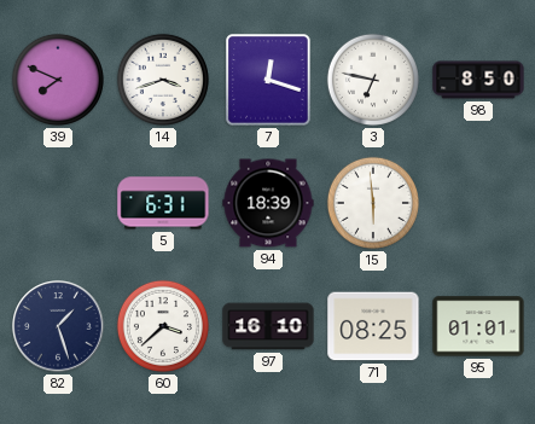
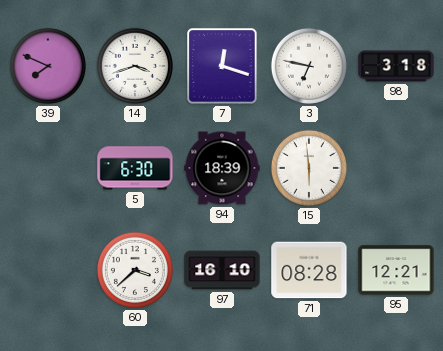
98: 8:50 -> 3:18 (396, 66)
5: 6:31 -> 6:30 (135, 168)
82: 1:27 -> none (58, 326)
71: 08:25 -> 08:28 (309, 270)
95: 01:01 -> 12:21 (396, 270)
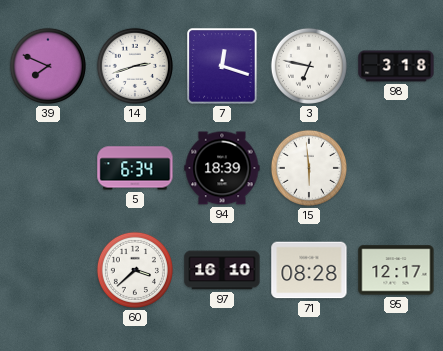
14: 3:42 -> 2:42 (135, 66)
5: 6:30 -> 6:34 (135, 168)
95: 12:21 -> 12:17 (396, 270)
